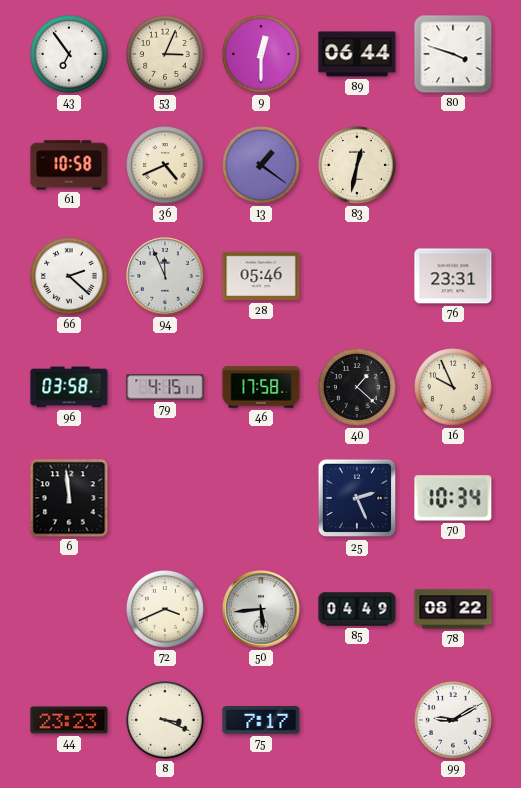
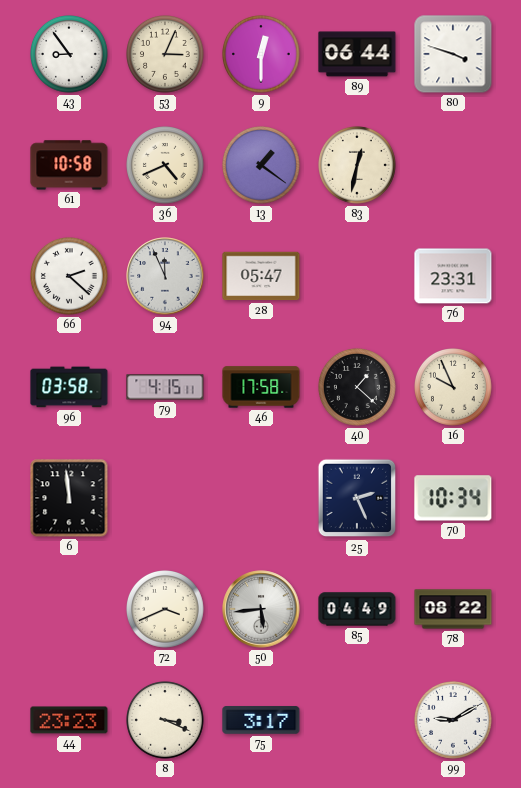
43: 6:54 -> 8:54 (70, 55)
28: 05:46 -> 05:47 (261, 276)
75: 7:17 -> 3:17 (261, 720)
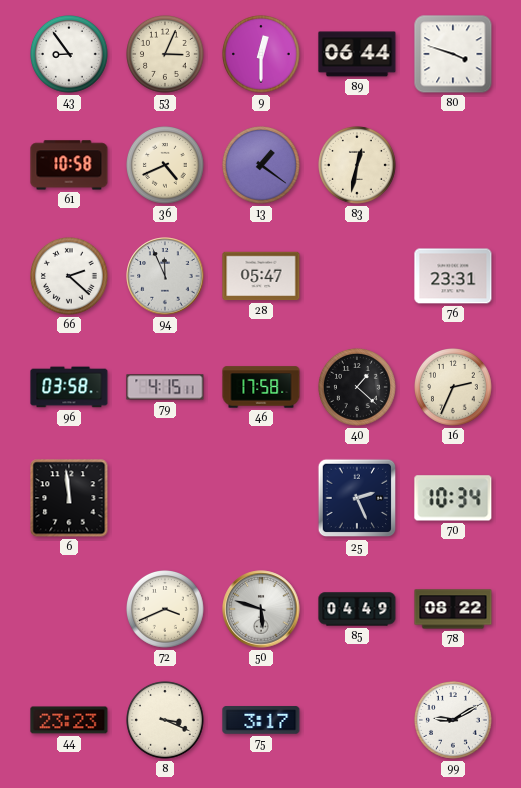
16: 9:56 -> 2:34 (454, 388)
50: 5:44 -> 5:48 (261, 609)
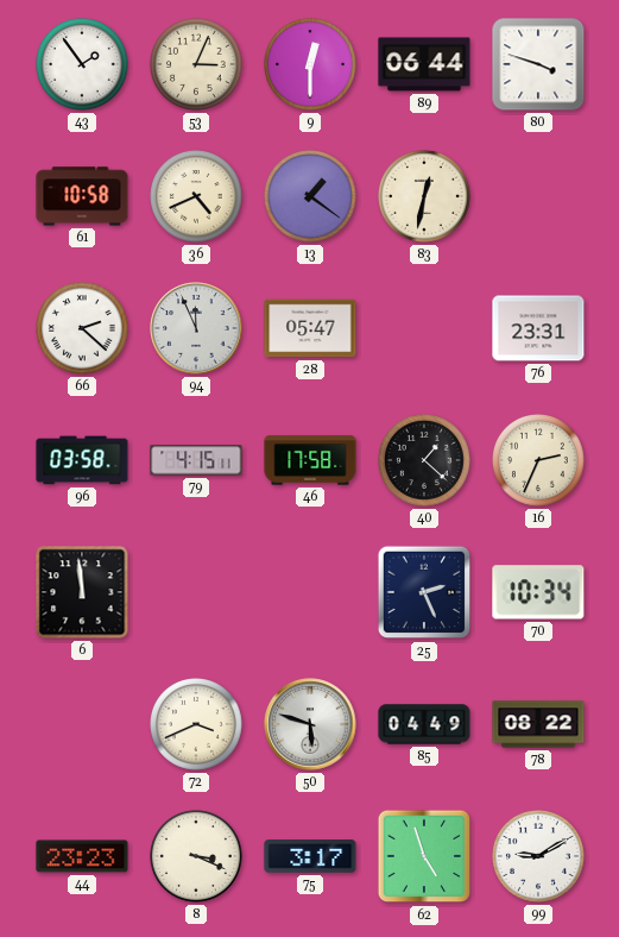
43: 8:54 -> 1:54 (83, 65)
62: none -> 4:57 (424, 856)
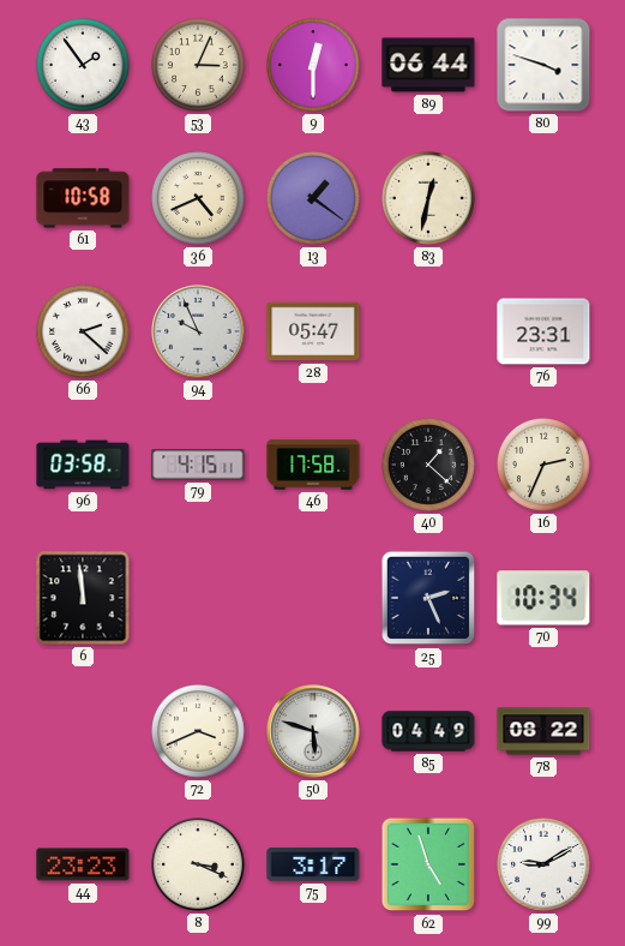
94: 11:56 -> 9:56 (198, 331)
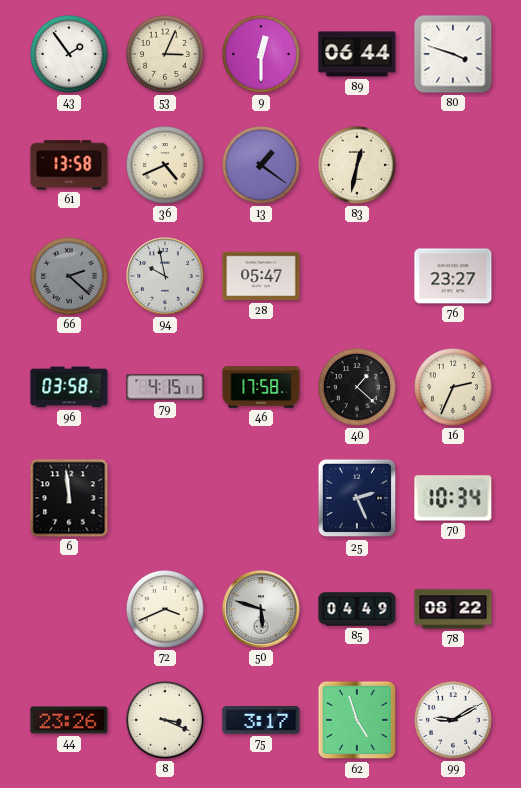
61: 10:58 -> 13:58 (69, 165)
66 dial: white -> grey (70, 277)
94: 9:56 -> 9:58 (165, 276)
76: 23:31 -> 23:27 (453, 276)
44: 23:23 -> 23:26 (69, 720)
